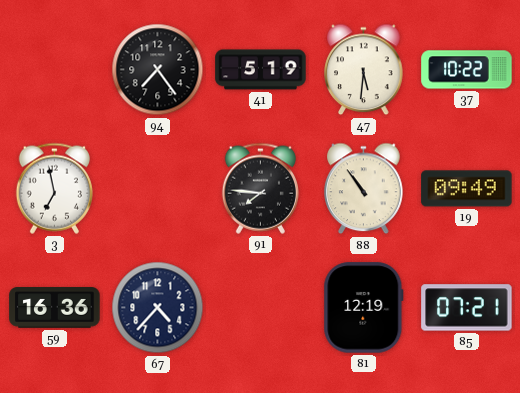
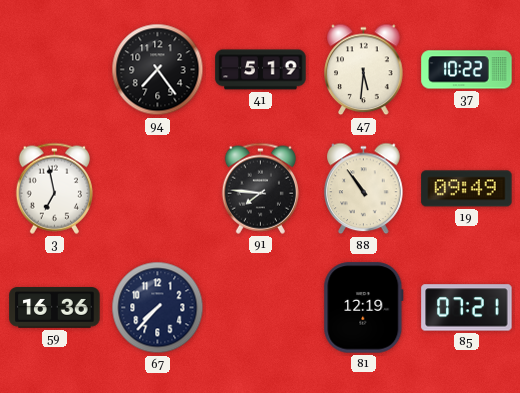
67: 4:37 -> 7:37 (158, 308)
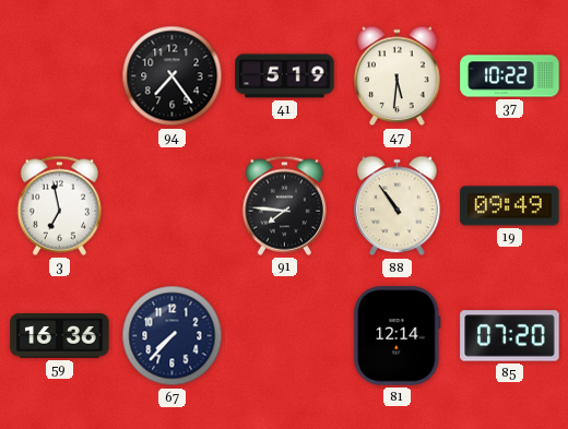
81: 12:19 -> 12:14 (398, 336)
85: 07:21 -> 07:20 (510, 336)
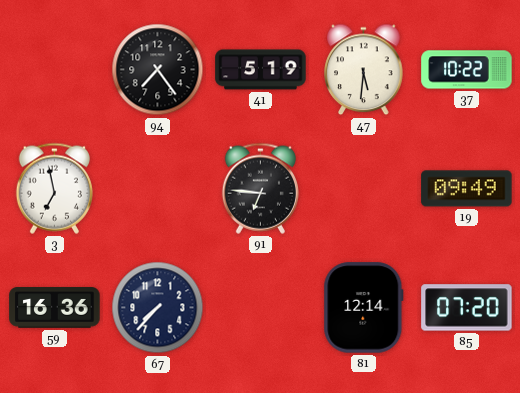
91: 7:46 -> 6:46 (260, 188)
88: 10:54 -> none (398, 206)
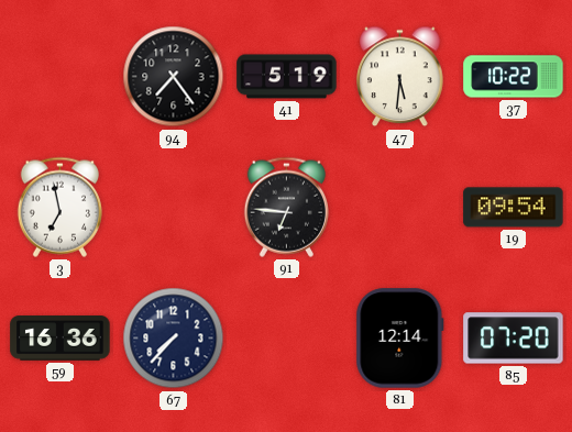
19: 09:49 -> 09:54 (514, 208)
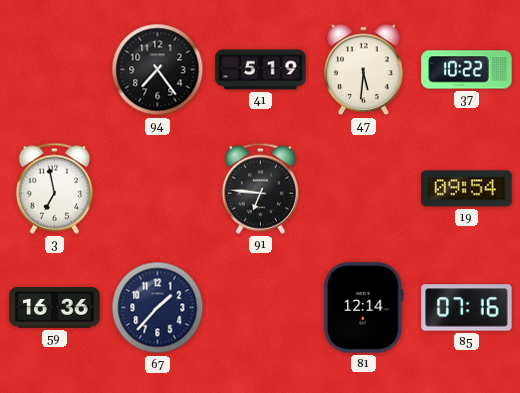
67: 7:37 -> 1:37 (158, 308)
85: 07:20 -> 07:16 (467, 308)
